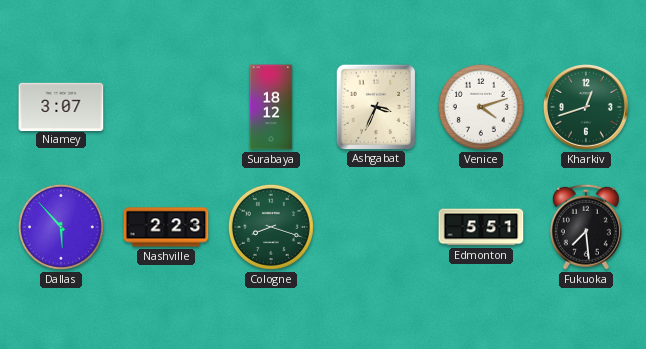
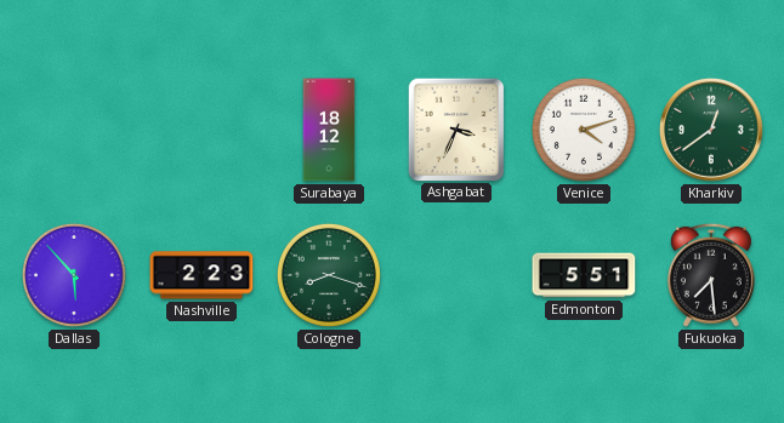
Niamey: 3:07 -> none (61, 106)
Kharkiv: 12:42 -> 12:39 (711, 130)
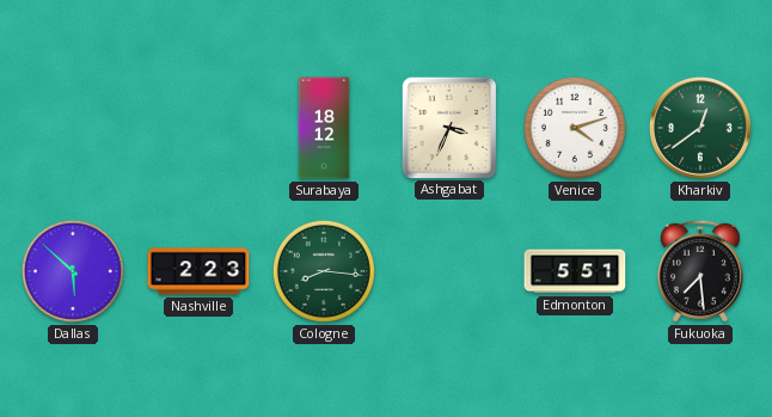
Dallas: 5:53 -> 5:52 (73, 271)
Cologne: 8:18 -> 8:16 (324, 271)
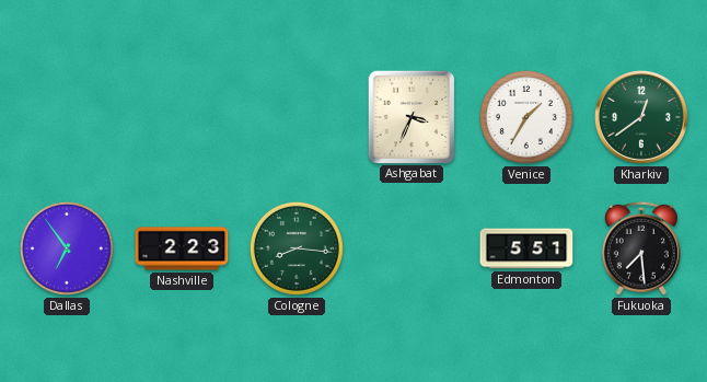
Surabaya: 18:12 -> none (324, 128)
Venice: 4:12 -> 1:35 (526, 117)
Dallas: 5:52 -> 6:54 (67, 248)
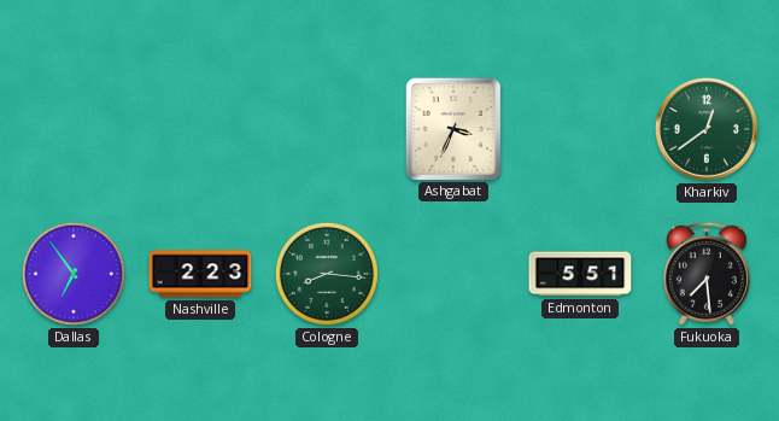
Venice: 1:35 -> none (526, 117)
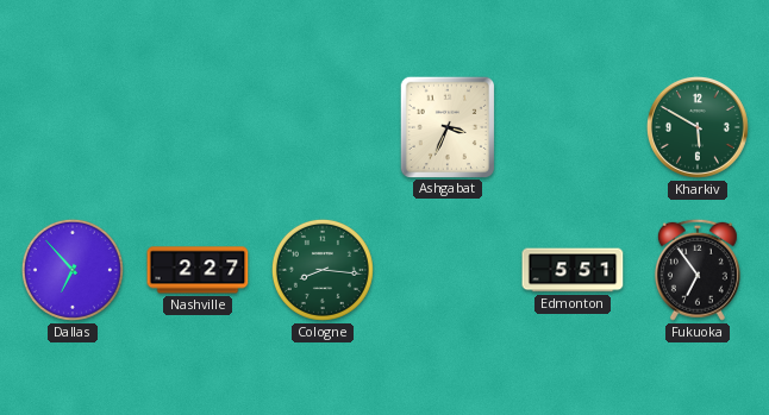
Kharkiv: 12:39 -> 5:50 (698, 127)
Dallas: 6:54 -> 6:53 (73, 270)
Nashville: 2:23 -> 2:27 (198, 270)
Fukuoka: 7:29 -> 6:54 (698, 270)
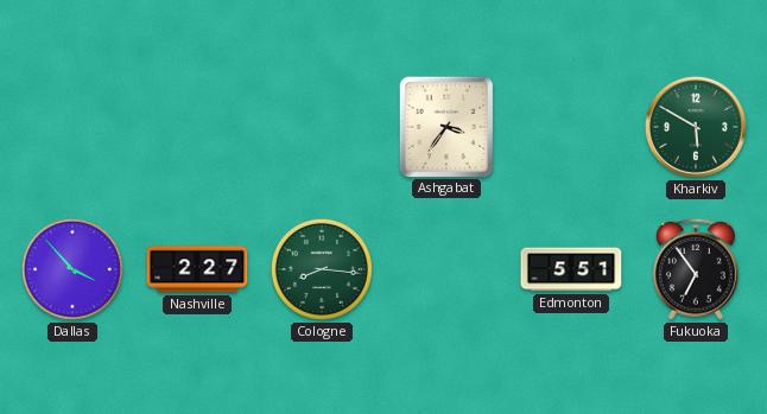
Ashgabat: 3:34 -> 3:36 (445, 126)
Dallas: 6:53 -> 3:53 (72, 269)
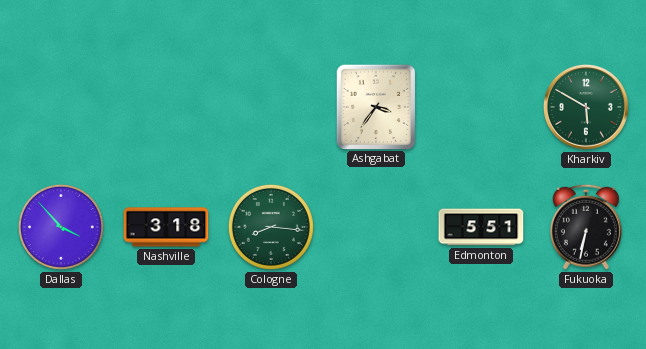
Nashville: 2:27 -> 3:18 (166, 227)
Fukuoka: 6:54 -> 6:32 (586, 227)
